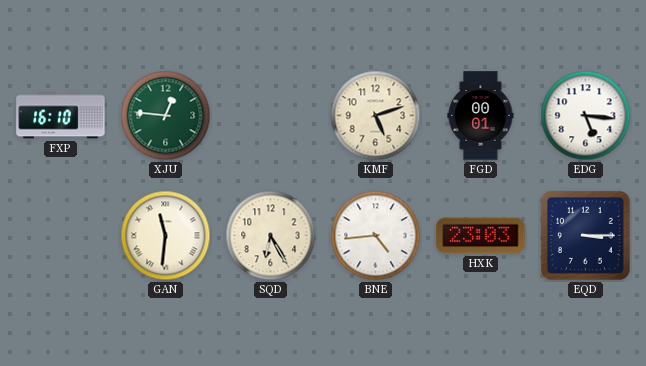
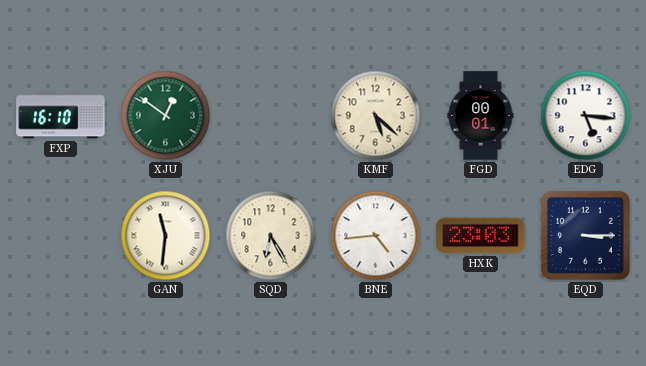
XJU: 12:46 -> 12:51 (166, 116)
KMF: 5:12 -> 5:22 (376, 116)
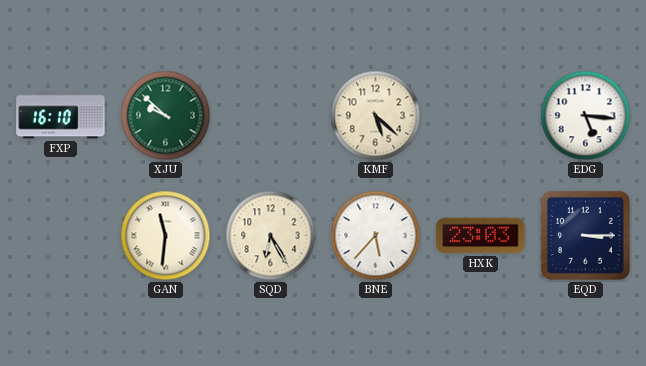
XJU: 12:51 -> 9:52 (166, 116)
FGD: 00:01 -> none (481, 116)
BNE: 4:44 -> 5:37 (376, 236)
